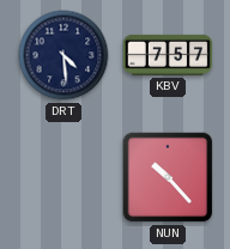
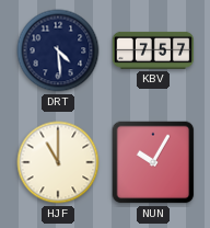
HJF: none -> 11:00 (58, 162)
NUN: 10:23 -> 10:05 (153, 162)
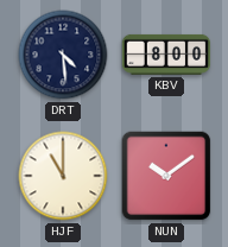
KBV: 7:57 -> 8:00 (166, 55)
NUN: 10:05 -> 10:09 (166, 176)
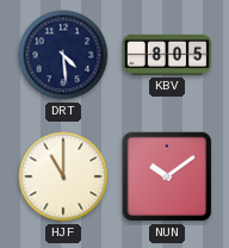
KBV: 8:00 -> 8:05 (167, 55)
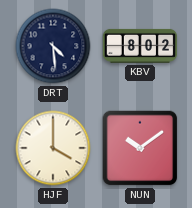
KBV: 8:05 -> 8:02 (140, 46)
HJF: 11:00 -> 4:00 (53, 148)
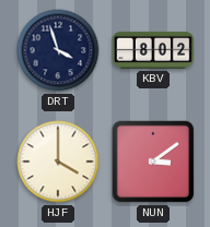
DRT: 4:29 -> 3:57 (58, 50)
NUN: 10:09 -> 3:09 (153, 162)
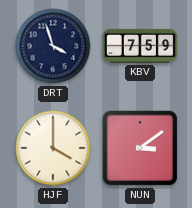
KBV: 8:02 -> 7:59 (140, 46)
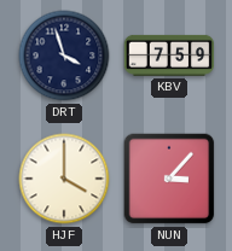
NUN: 3:09 -> 3:07 (169, 179)
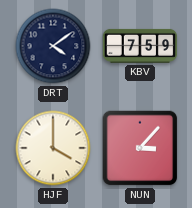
DRT: 3:57 -> 4:09 (53, 46)
